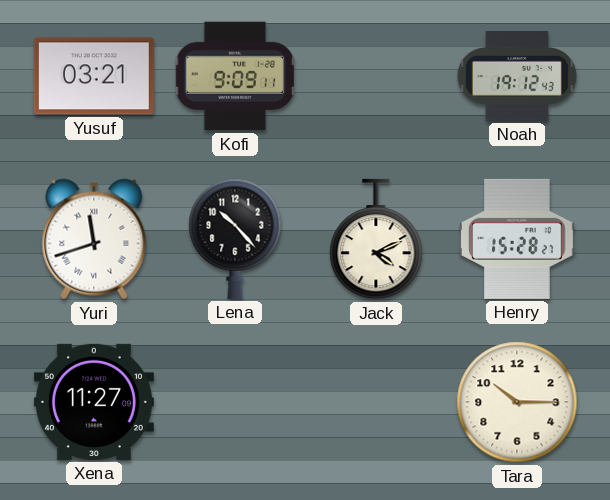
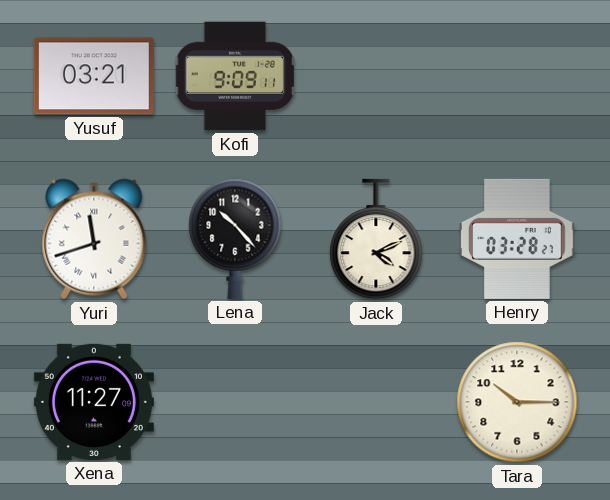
Noah: 19:12 -> none (517, 76)
Henry: 15:28 -> 03:28 (517, 239)
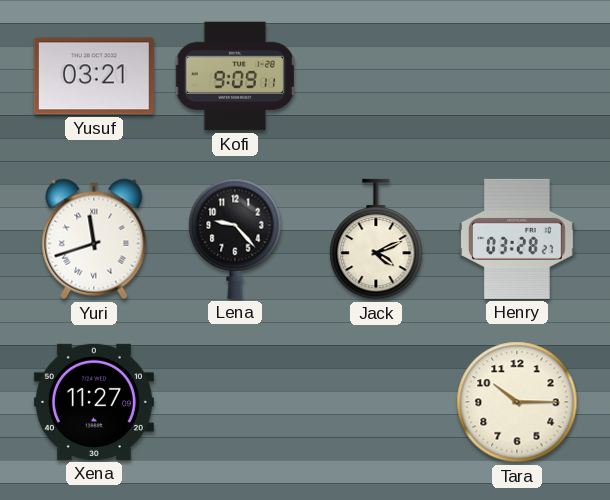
Lena: 10:23 -> 9:23 (235, 239)
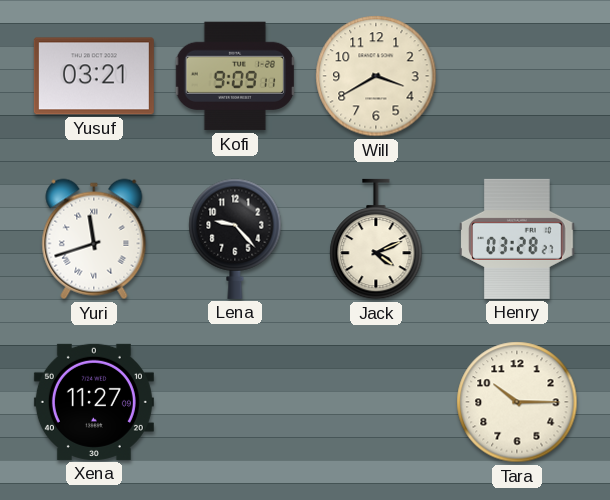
Will: none -> 3:40 (376, 76)
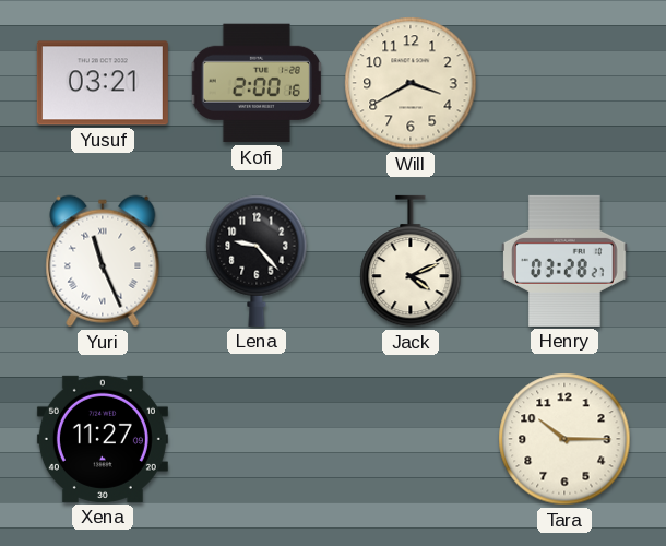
Kofi: 9:09 -> 2:00 (255, 83)
Yuri: 11:42 -> 11:26 (103, 261)
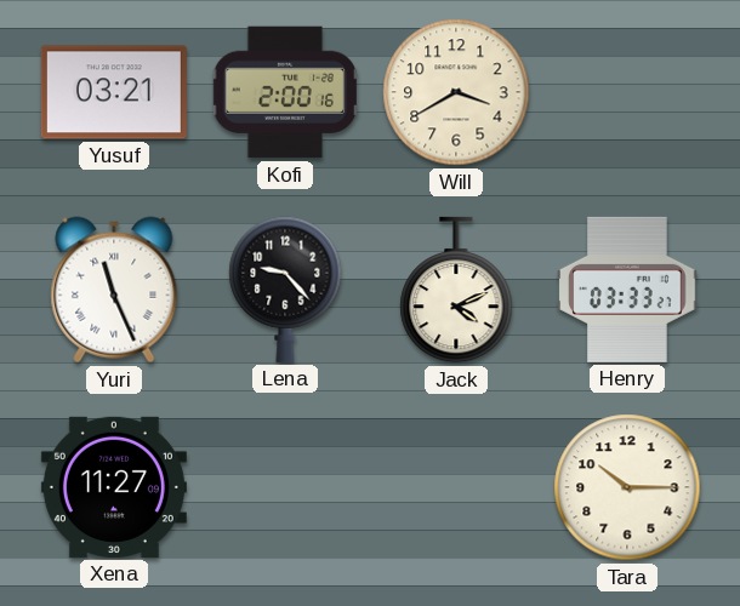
Henry: 03:28 -> 03:33 (627, 290)
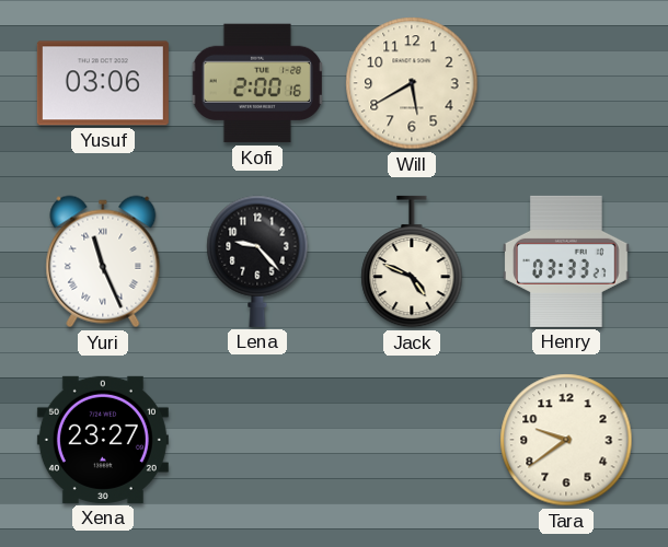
Yusuf: 03:21 -> 03:06 (103, 83)
Will: 3:40 -> 5:40 (412, 83)
Jack: 4:11 -> 4:49 (412, 261)
Xena: 11:27 -> 23:27 (103, 440)
Tara: 10:15 -> 9:39 (566, 440)
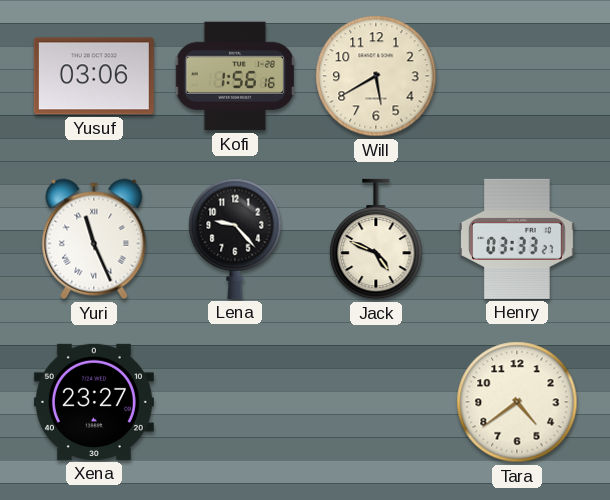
Kofi: 2:00 -> 1:56 (234, 76)
Tara: 9:39 -> 4:39 (517, 402)
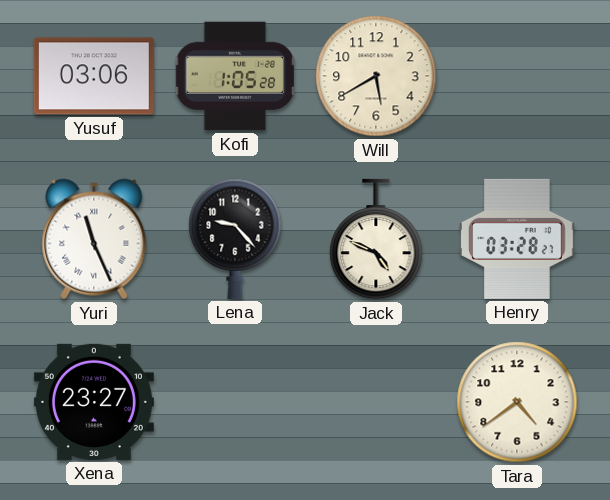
Kofi: 1:56 -> 1:05 (234, 76)
Henry: 03:33 -> 03:28 (517, 239)
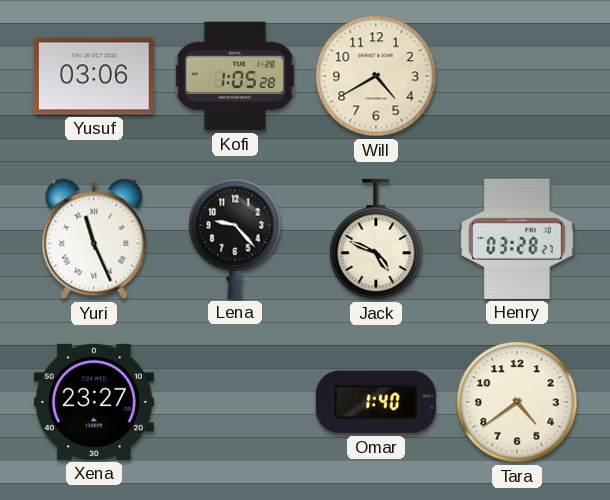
Will: 5:40 -> 4:40 (376, 76)
Omar: none -> 1:40 (376, 402)
